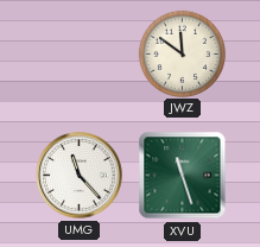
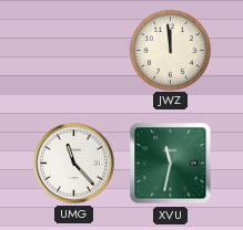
JWZ: 11:51 -> 11:59 (170, 50)
XVU: 11:27 -> 11:32 (171, 164)
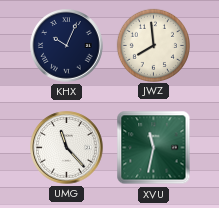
KHX: none -> 10:04 (67, 46)
JWZ: 11:59 -> 7:59 (153, 45)
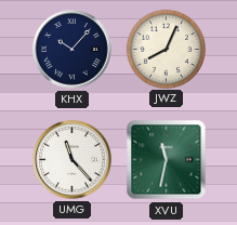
KHX: 10:04 -> 10:07 (73, 50)
JWZ: 7:59 -> 8:04 (166, 49)
